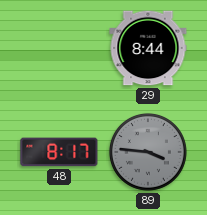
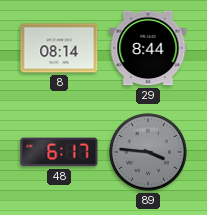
8: none -> 08:14 (59, 48)
48: 8:17 -> 6:17 (59, 152)
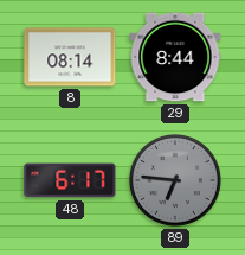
89: 3:46 -> 6:46 (175, 180)
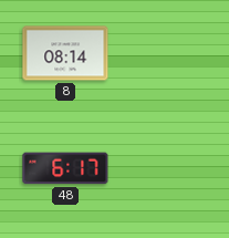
29: 8:44 -> none (175, 57)
89: 6:46 -> none (175, 180)
